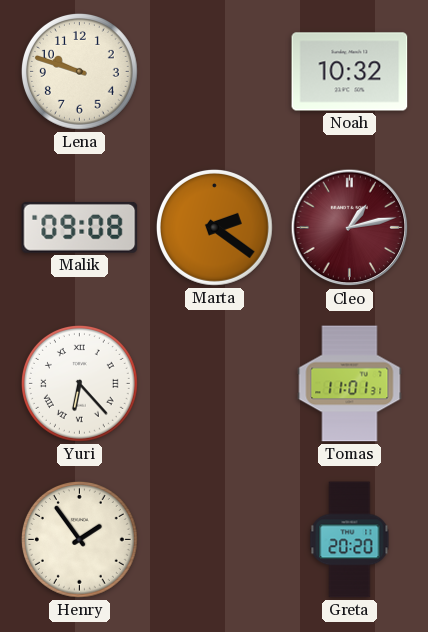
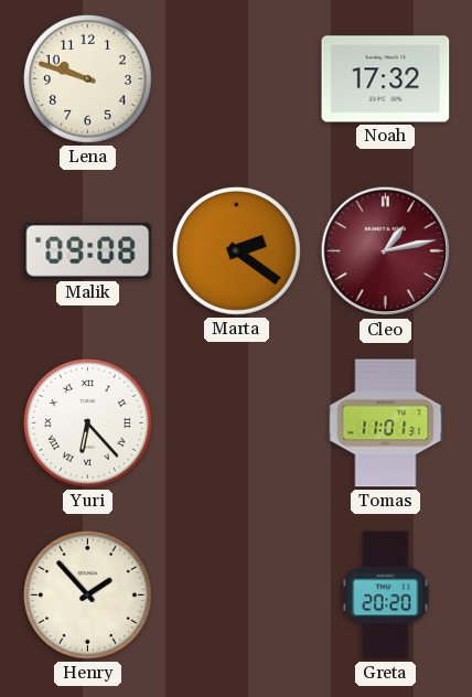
Noah: 10:32 -> 17:32 (386, 79)
Henry: 1:54 -> 1:53 (87, 594)
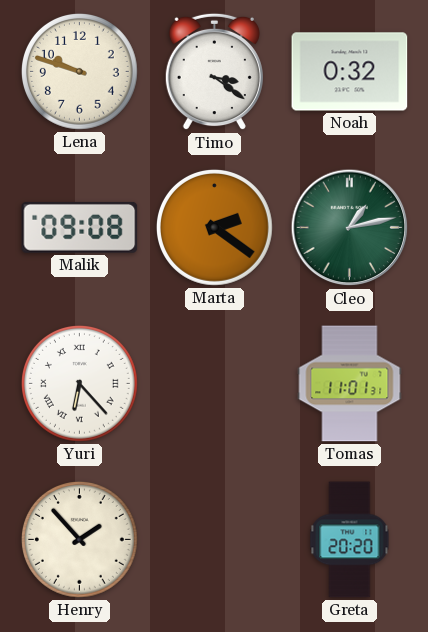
Timo: none -> 3:21 (214, 72)
Noah: 17:32 -> 0:32 (350, 72)
Cleo dial: burgundy -> green (350, 228)
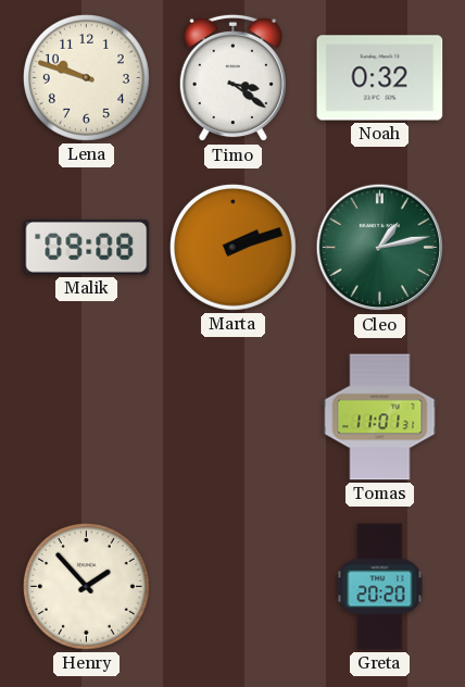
Marta: 2:21 -> 2:12 (232, 247)
Yuri: 6:23 -> none (79, 383)
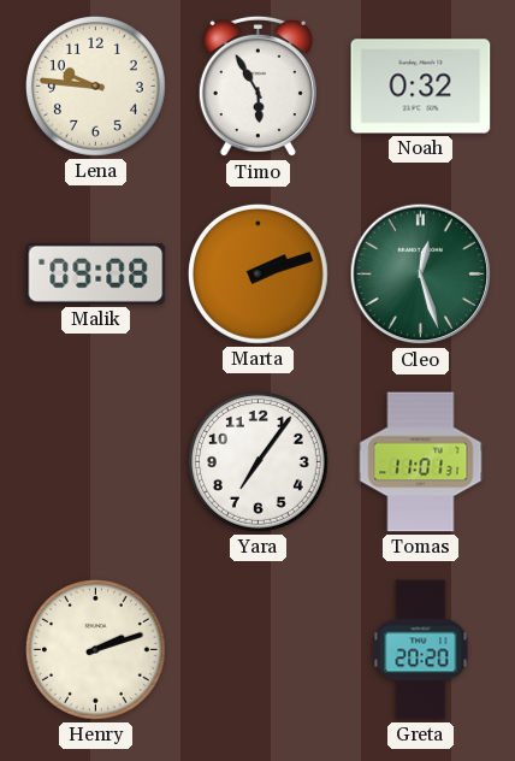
Lena: 9:48 -> 9:46 (95, 85)
Timo: 3:21 -> 5:55 (257, 87)
Cleo: 1:13 -> 12:27 (421, 275)
Yara: none -> 7:06 (257, 461)
Henry: 1:53 -> 2:12 (95, 649)
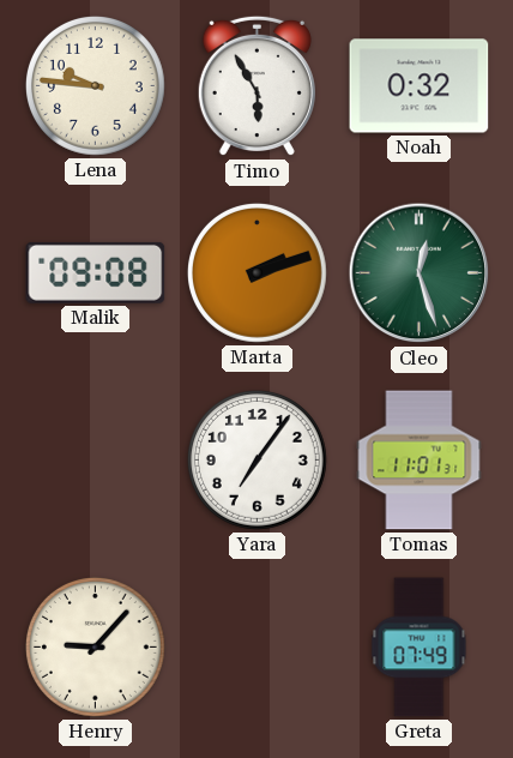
Henry: 2:12 -> 9:07 (95, 646)
Greta: 20:20 -> 07:49 (420, 648)
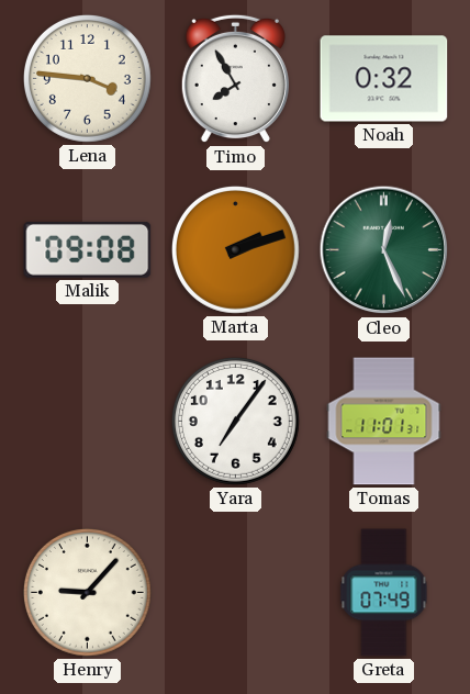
Lena: 9:46 -> 3:46 (87, 78)
Timo: 5:55 -> 7:55 (235, 79)
Cleo: 12:27 -> 12:26 (384, 250)
